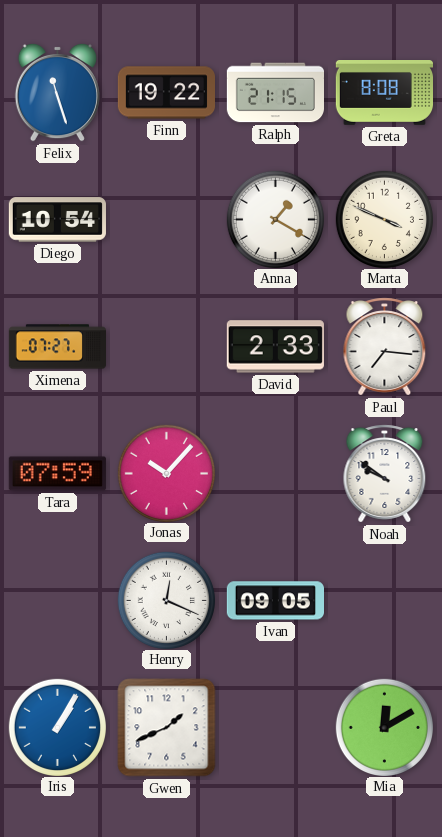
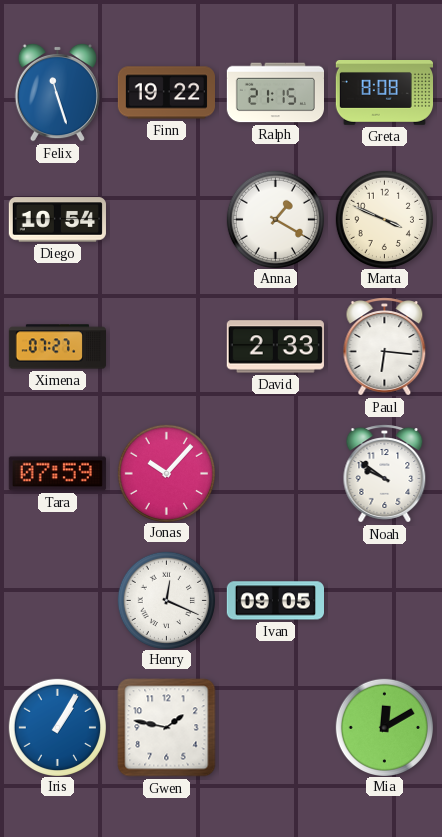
Paul: 7:16 -> 6:16 (385, 347)
Gwen: 1:41 -> 1:47 (167, 728)
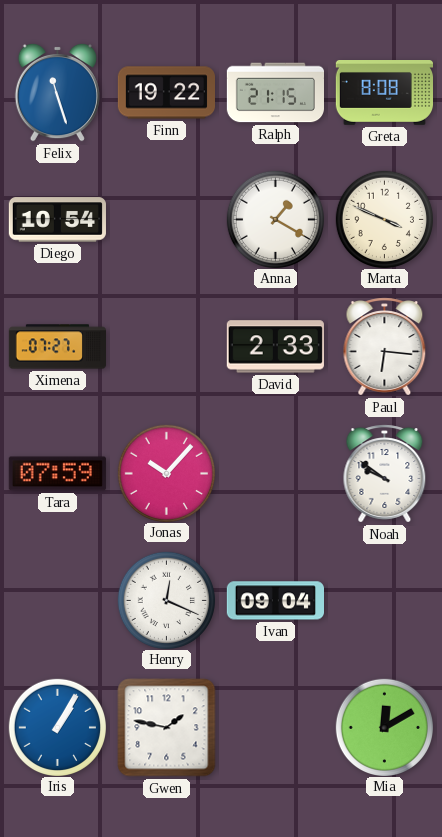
Ivan: 09:05 -> 09:04 (275, 601)
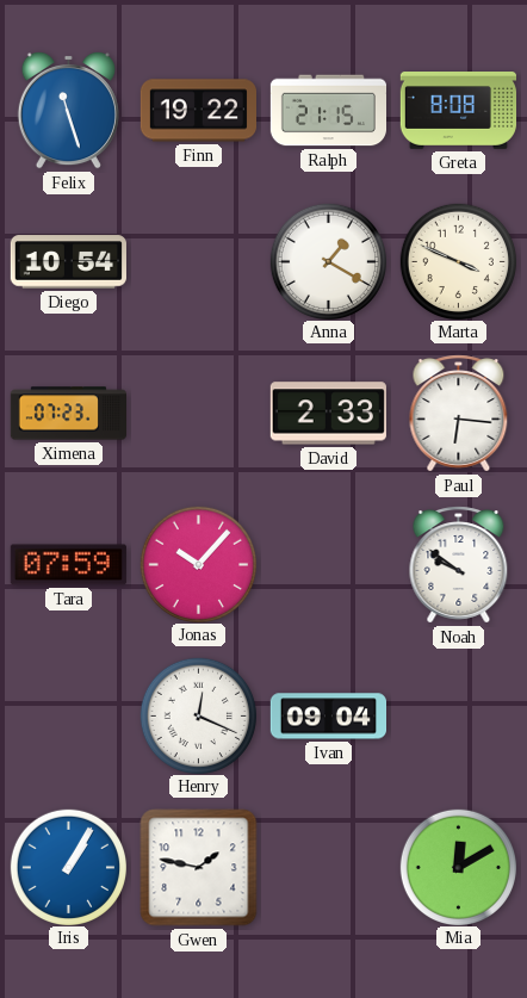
Ximena: 07:27 -> 07:23 (68, 414)
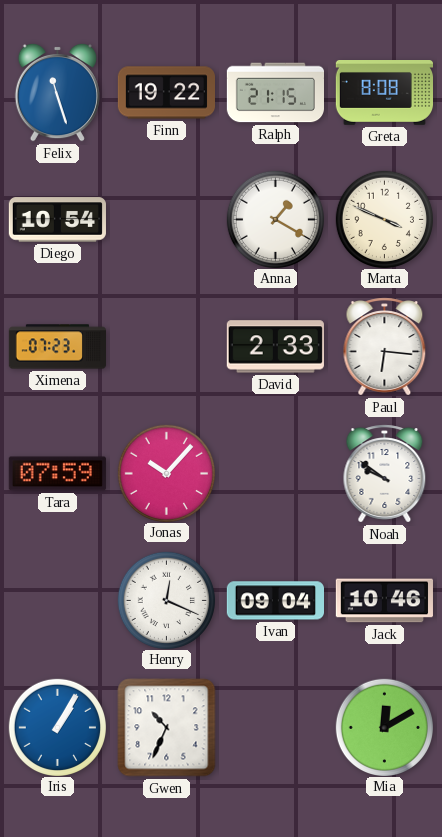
Jack: none -> 10:46 (384, 601)
Gwen: 1:47 -> 10:34 (167, 728)
